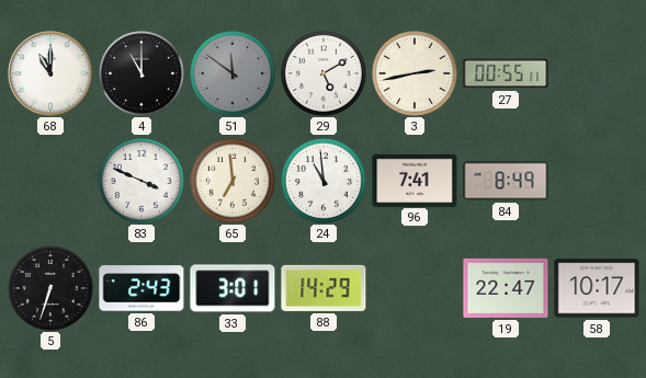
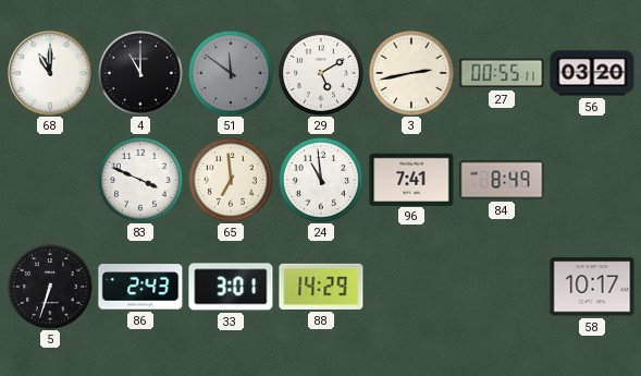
56: none -> 03:20 (592, 73)
19: 22:47 -> none (506, 288)
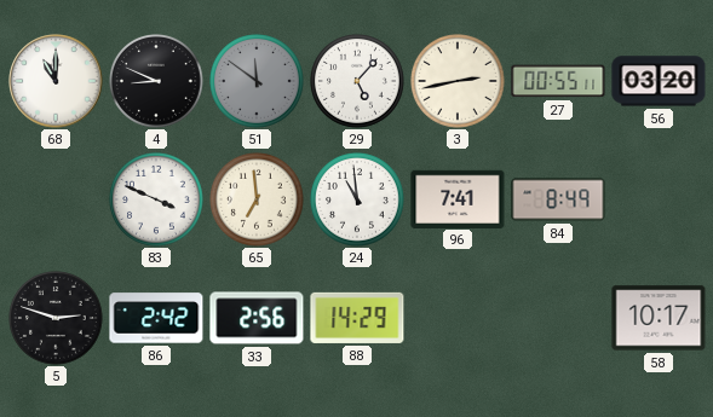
4: 11:00 -> 8:49 (157, 82)
29: 5:10 -> 5:07 (358, 82)
5: 6:33 -> 2:48 (57, 319)
86: 2:43 -> 2:42 (156, 318)
33: 3:01 -> 2:56 (257, 318)
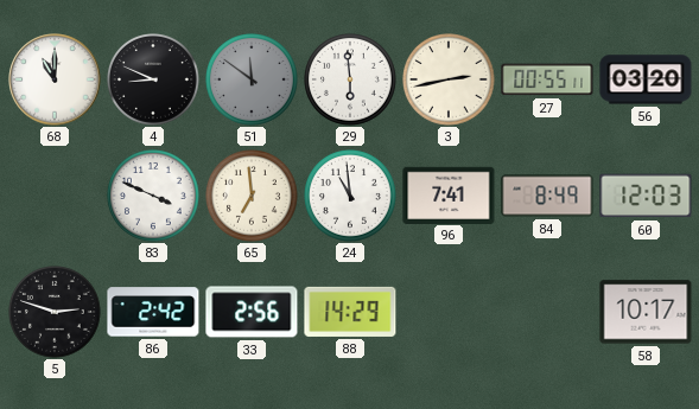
29: 5:07 -> 5:59 (351, 81)
60: none -> 12:03 (646, 196)
